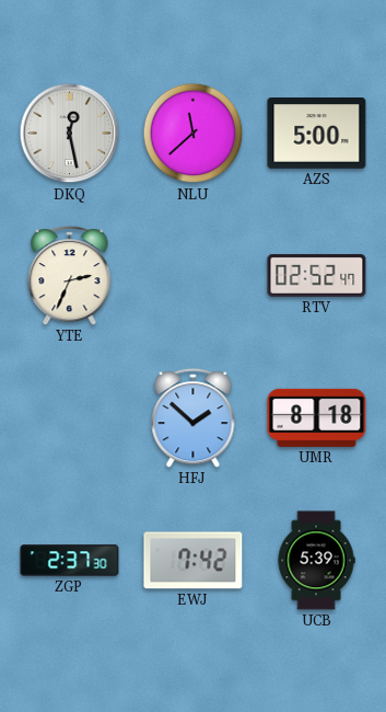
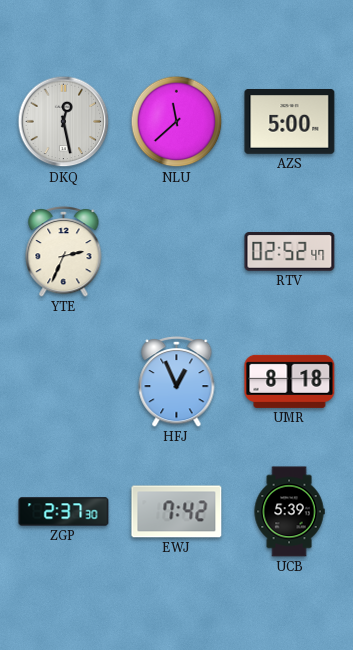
HFJ: 1:52 -> 12:56 (177, 381)
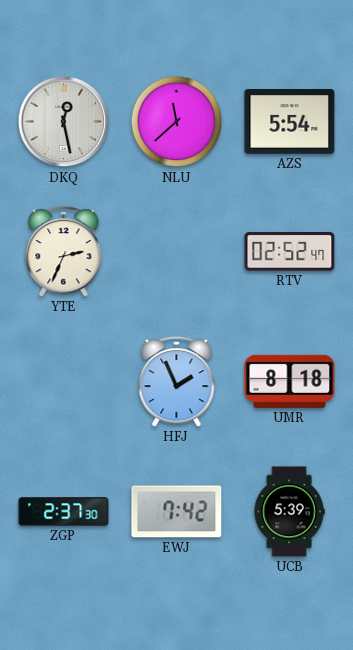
AZS: 5:00 -> 5:54 (290, 122)
HFJ: 12:56 -> 1:56 (177, 381)
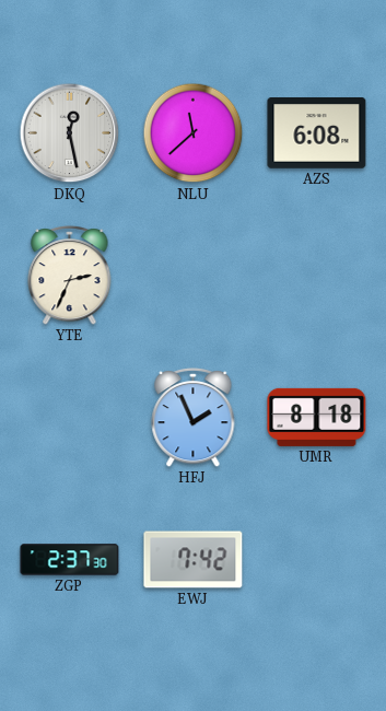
AZS: 5:54 -> 6:08 (317, 133)
RTV: 02:52 -> none (290, 252)
UCB: 5:39 -> none (289, 512)
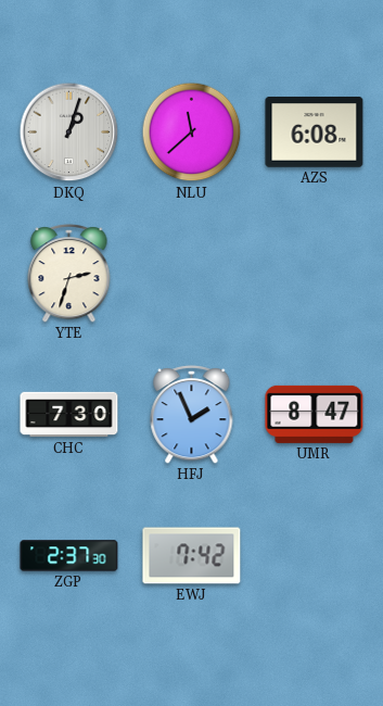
DKQ: 12:28 -> 1:03 (69, 133)
YTE: 2:34 -> 2:33 (69, 273)
CHC: none -> 7:30 (69, 415)
UMR: 8:18 -> 8:47 (315, 414)
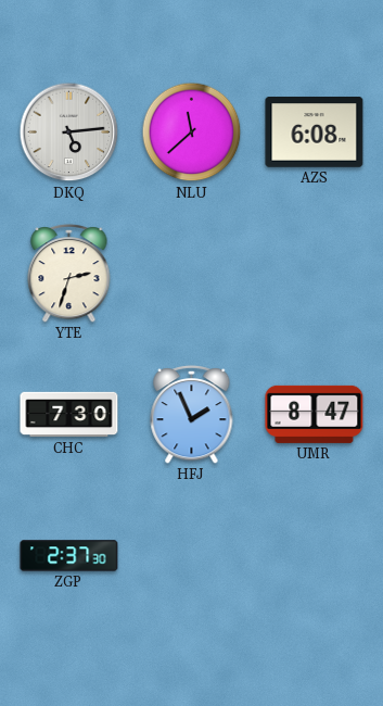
DKQ: 1:03 -> 5:14 (69, 133)
EWJ: 7:42 -> none (192, 556)
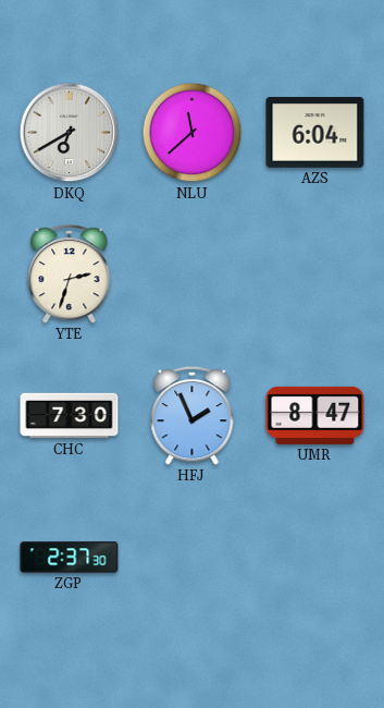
DKQ: 5:14 -> 6:40 (70, 133)
AZS: 6:08 -> 6:04 (315, 133)
